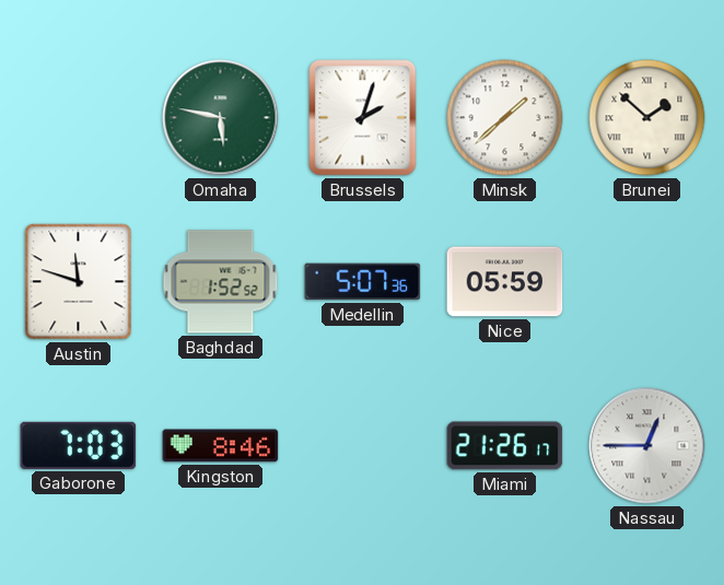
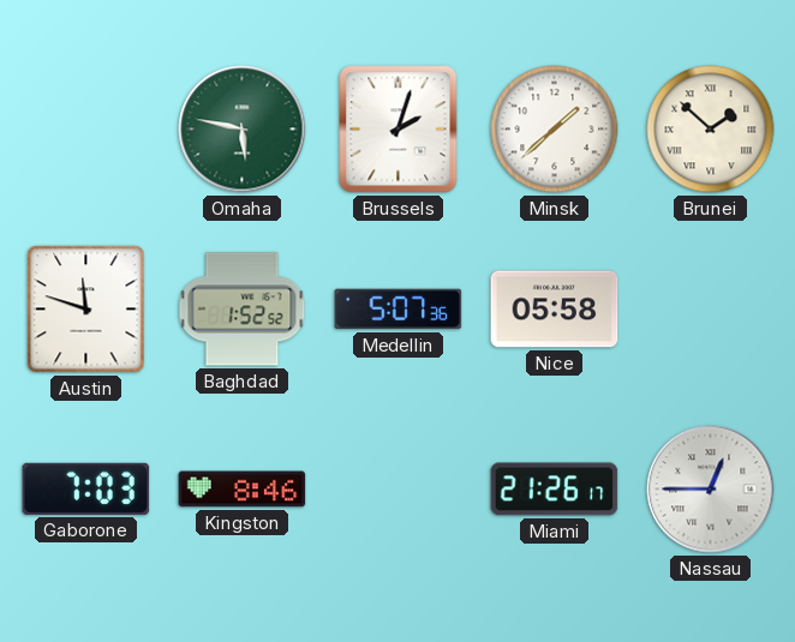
Nice: 05:59 -> 05:58 (555, 310)
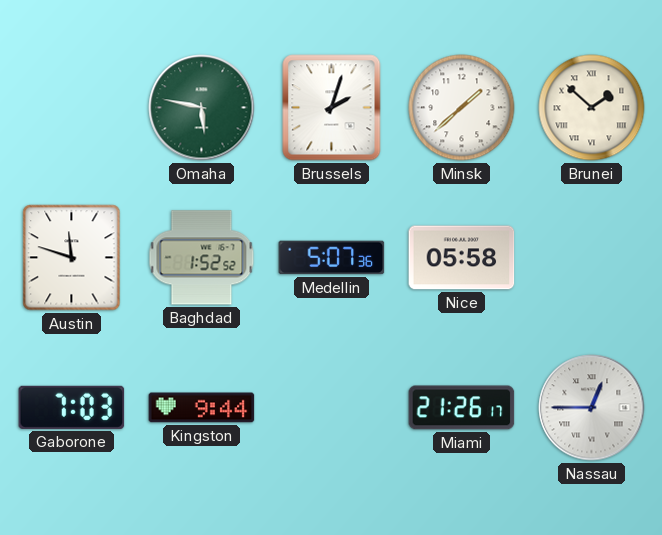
Kingston: 8:46 -> 9:44 (202, 408)
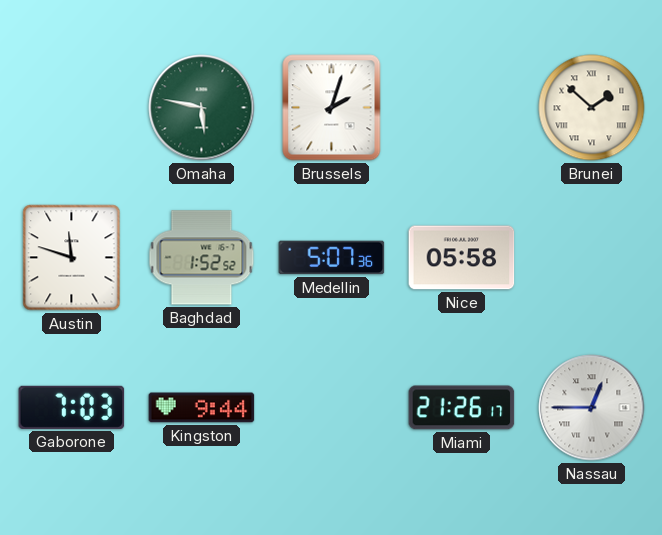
Minsk: 1:38 -> none (462, 108)
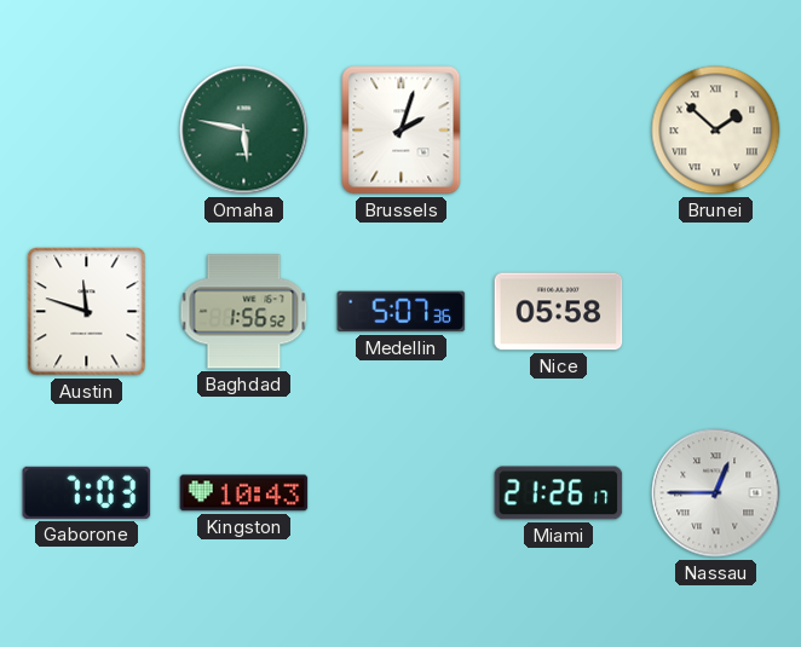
Baghdad: 1:52 -> 1:56 (244, 312)
Kingston: 9:44 -> 10:43 (244, 493)
